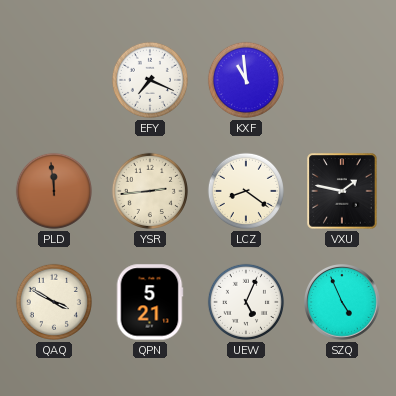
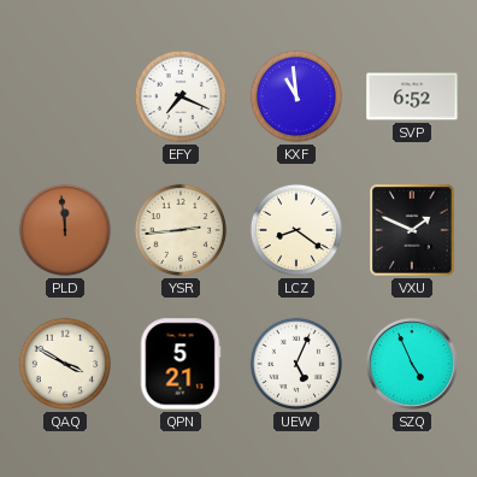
SVP: none -> 6:52 (412, 96)
VXU: 1:47 -> 1:49 (412, 230)
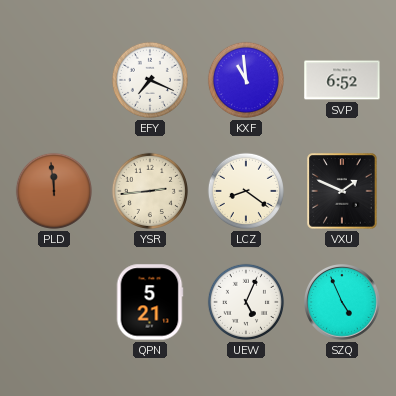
QAQ: 3:50 -> none (65, 364)
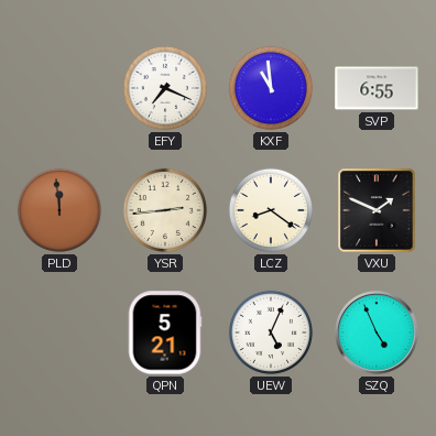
SVP: 6:52 -> 6:55 (377, 88)
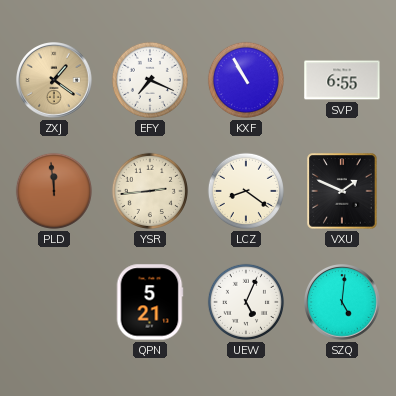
ZXJ: none -> 1:21 (55, 81)
KXF: 10:59 -> 10:55 (246, 80)
SZQ: 4:56 -> 5:01 (343, 303)
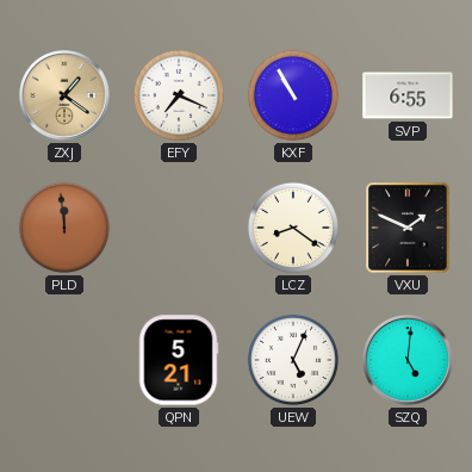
YSR: 2:44 -> none (150, 191)
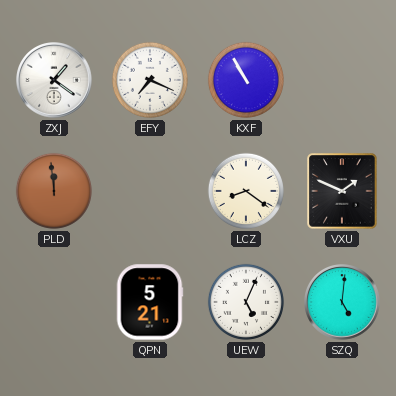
ZXJ dial: champagne -> white (55, 81)
SVP: 6:55 -> none (408, 95)
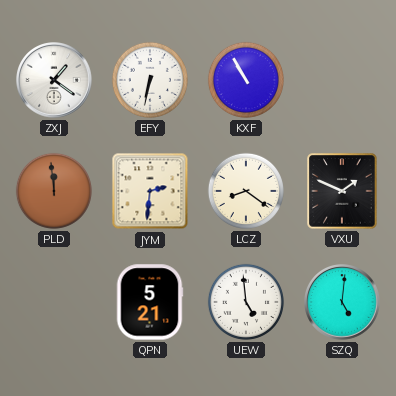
EFY: 7:19 -> 6:32 (150, 80)
JYM: none -> 2:31 (150, 191)
UEW: 5:04 -> 4:59 (246, 302)
